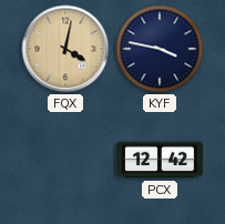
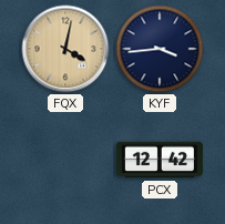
KYF: 3:47 -> 3:44 (160, 49)
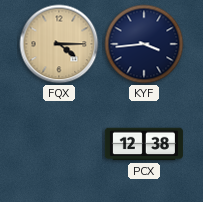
FQX: 4:02 -> 4:15 (59, 44)
PCX: 12:42 -> 12:38 (144, 144)
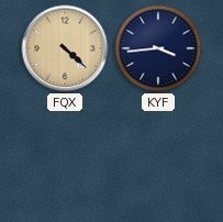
FQX: 4:15 -> 4:22 (65, 48)
PCX: 12:38 -> none (144, 144)
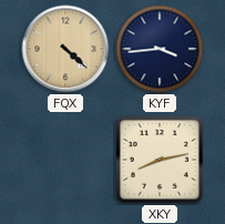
XKY: none -> 8:13 (160, 160)
